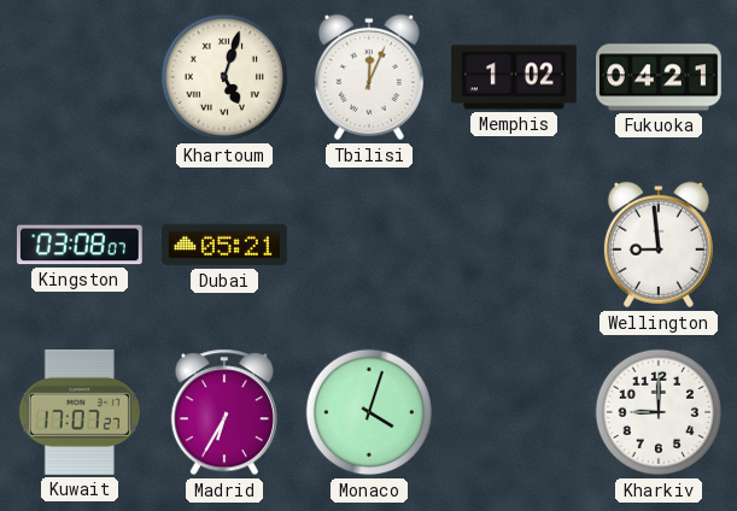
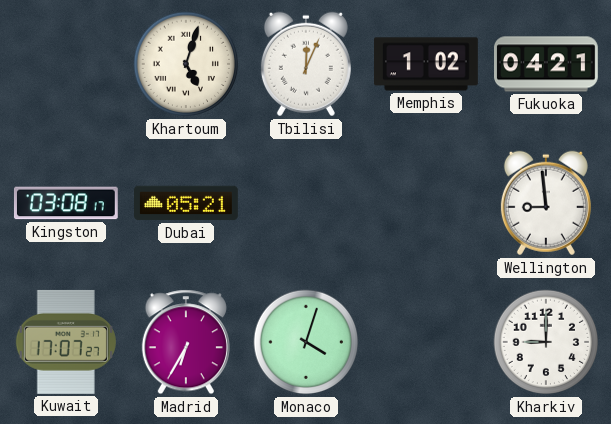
Kingston: 03:08:07 -> 03:08:17 (66, 203)
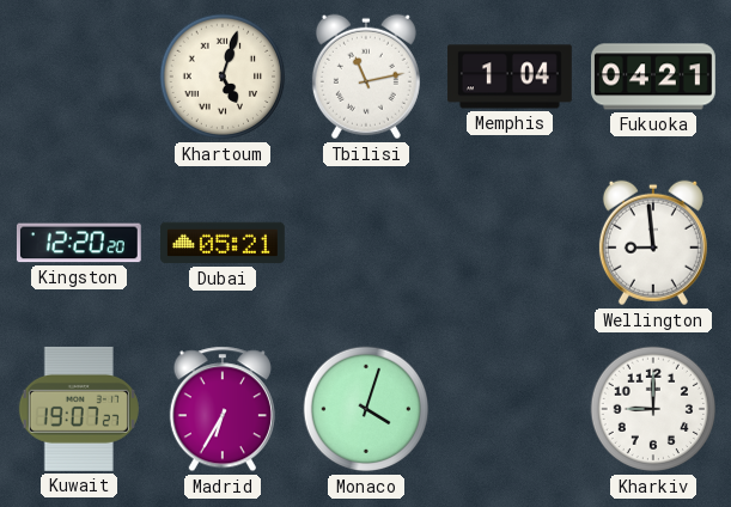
Tbilisi: 12:04 -> 11:13 (366, 77)
Memphis: 1:02 -> 1:04 (511, 77)
Kingston: 03:08 -> 12:20 (79, 243)
Kuwait: 17:07 -> 19:07 (79, 409)
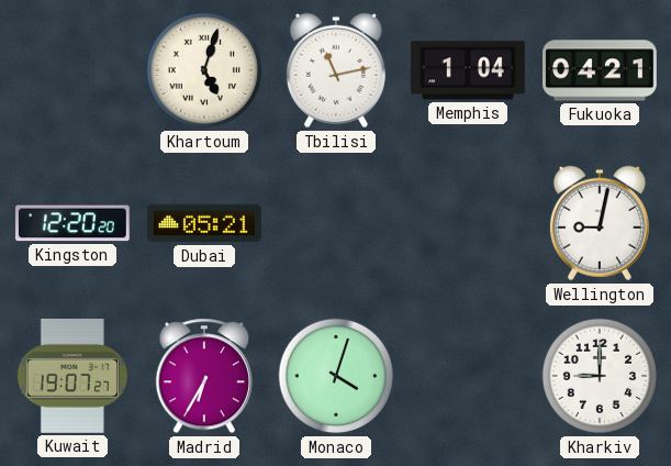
Wellington: 8:59 -> 9:02 (600, 223)
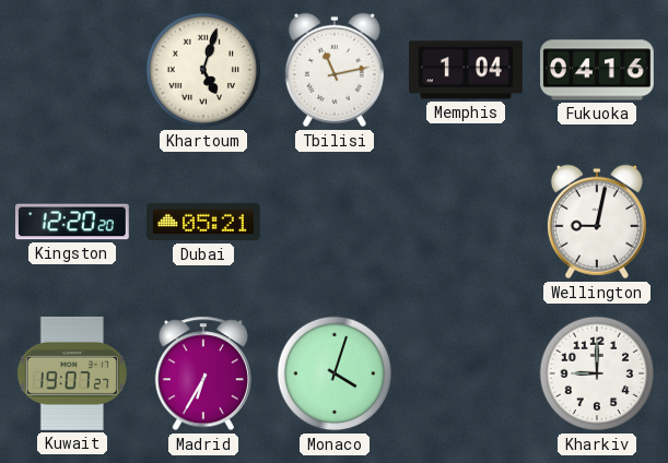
Fukuoka: 04:21 -> 04:16 (598, 70)
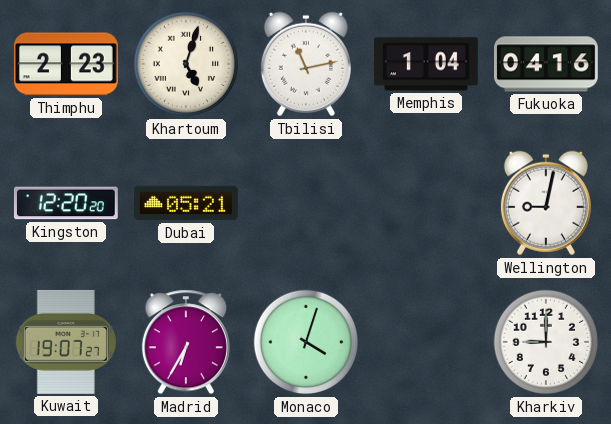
Thimphu: none -> 2:23 (66, 64)
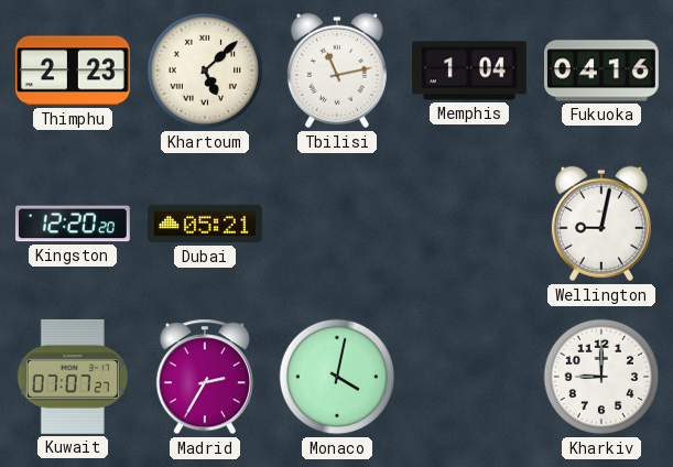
Khartoum: 5:03 -> 5:08 (205, 70)
Kuwait: 19:07 -> 07:07 (73, 377)
Madrid: 6:35 -> 2:35 (205, 377)
Monaco: 4:03 -> 4:02 (337, 377)
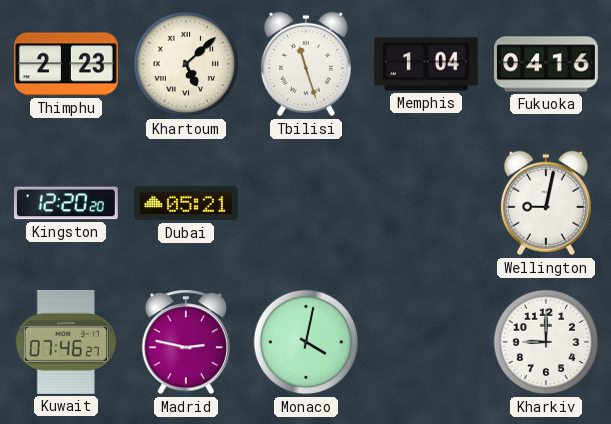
Tbilisi: 11:13 -> 11:27 (306, 64)
Kuwait: 07:07 -> 07:46 (66, 342)
Madrid: 2:35 -> 2:47 (186, 342)
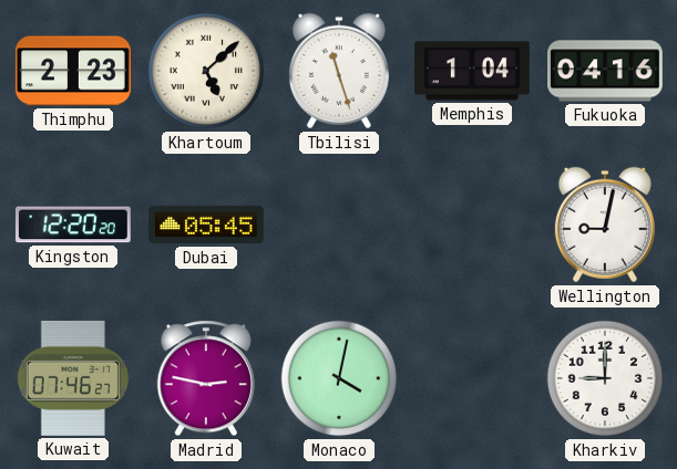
Dubai: 05:21 -> 05:45 (207, 225)
